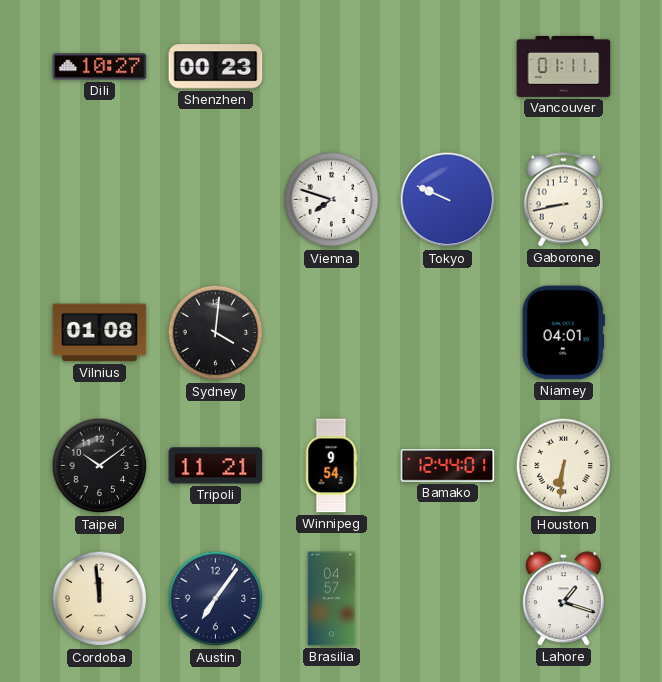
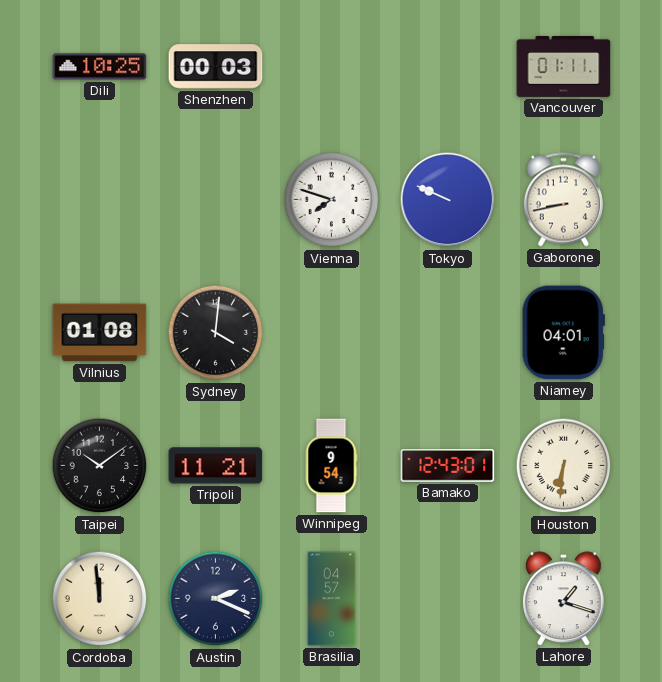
Dili: 10:27 -> 10:25 (100, 67)
Shenzhen: 00:23 -> 00:03 (216, 67)
Bamako: 12:44 -> 12:43 (448, 466)
Austin: 7:06 -> 2:19 (216, 599)
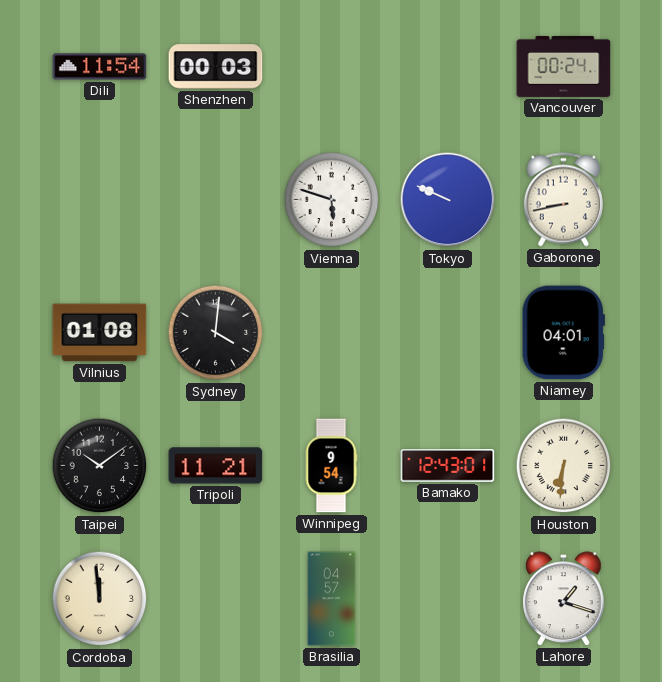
Dili: 10:25 -> 11:54 (100, 67)
Vancouver: 01:11 -> 00:24 (564, 66)
Vienna: 7:48 -> 5:48 (332, 200)
Austin: 2:19 -> none (216, 599)
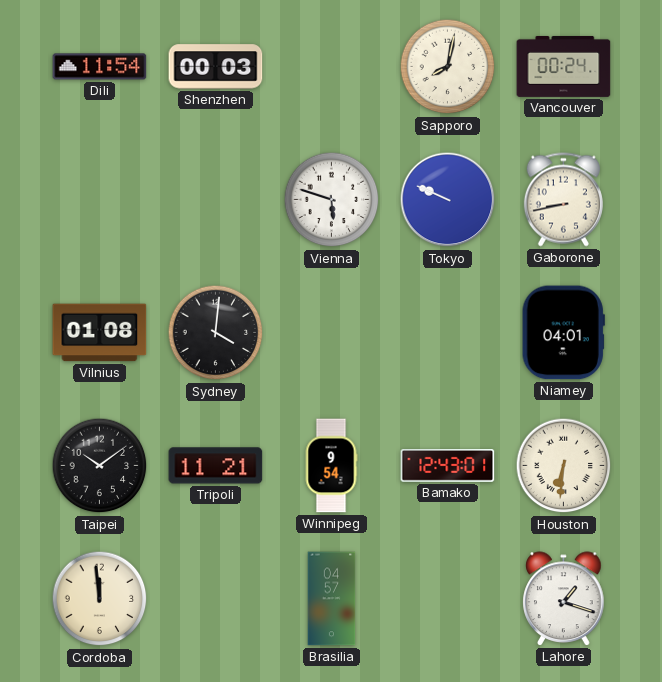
Sapporo: none -> 8:02 (448, 67)
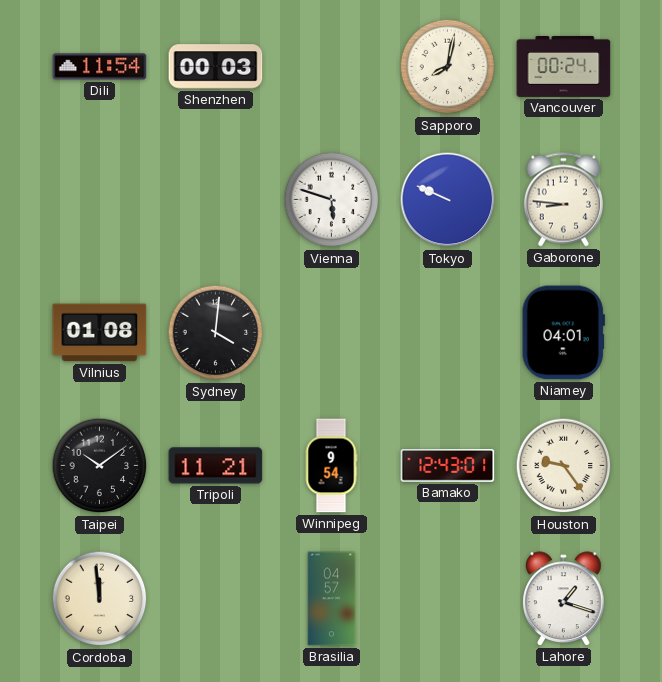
Gaborone: 8:43 -> 8:46 (563, 200)
Houston: 6:31 -> 9:24 (564, 466)
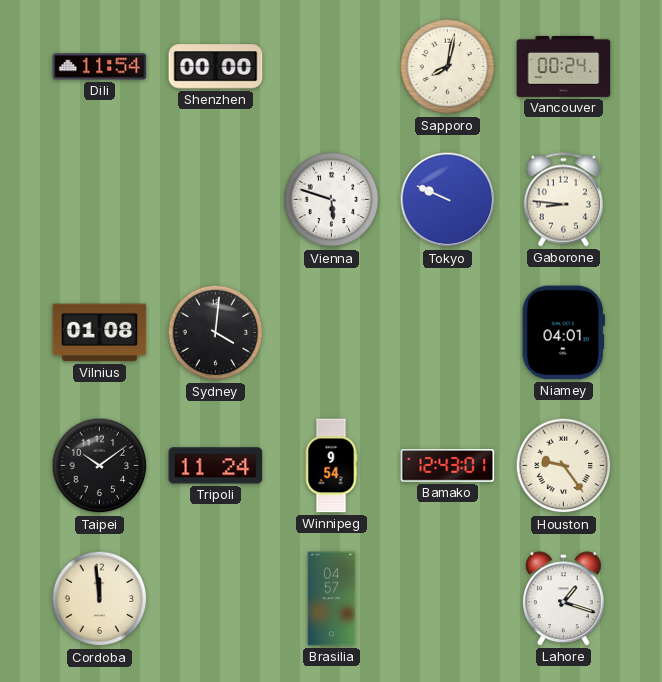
Shenzhen: 00:03 -> 00:00 (216, 67)
Tripoli: 11:21 -> 11:24 (216, 466)
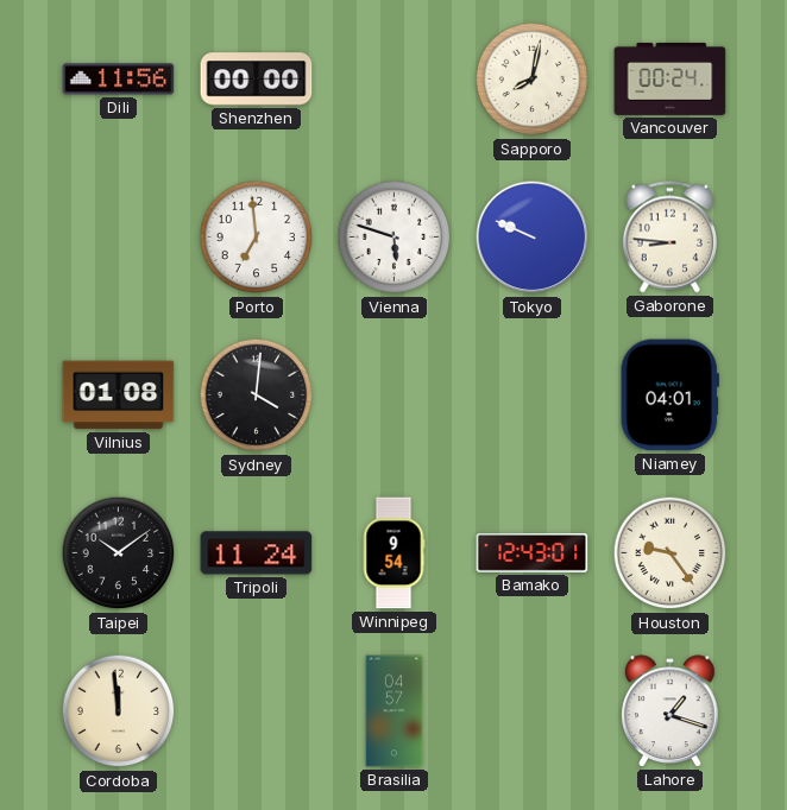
Dili: 11:54 -> 11:56 (119, 80)
Porto: none -> 6:59 (257, 238)
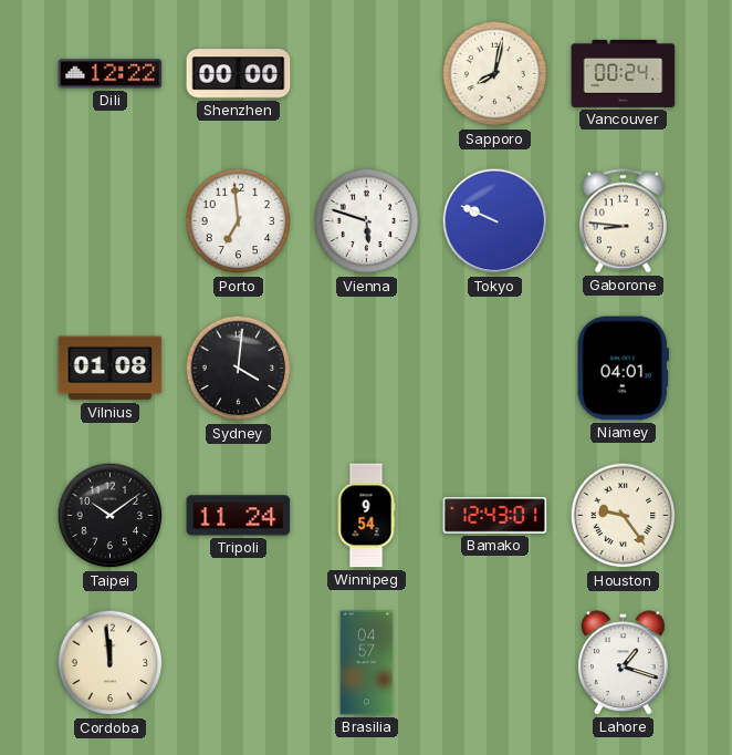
Dili: 11:56 -> 12:22 (111, 74)
